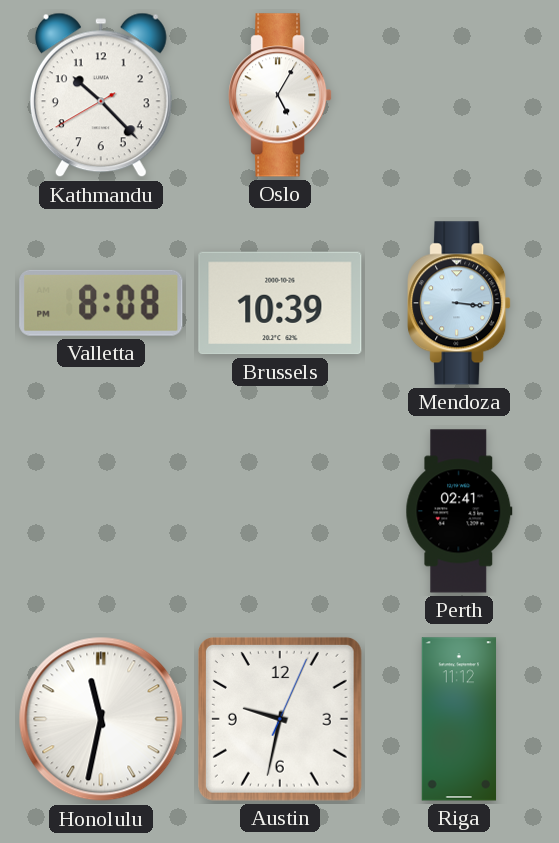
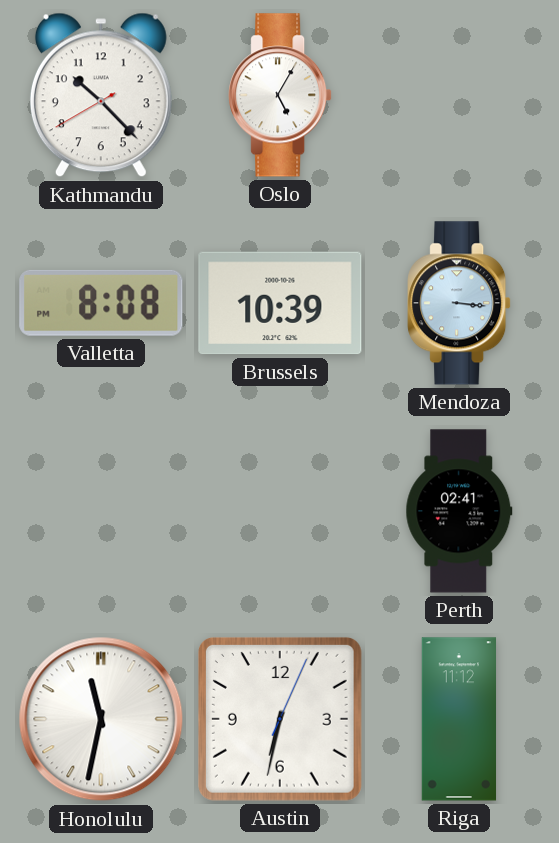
Austin: 9:32 -> 6:32 (280, 719)
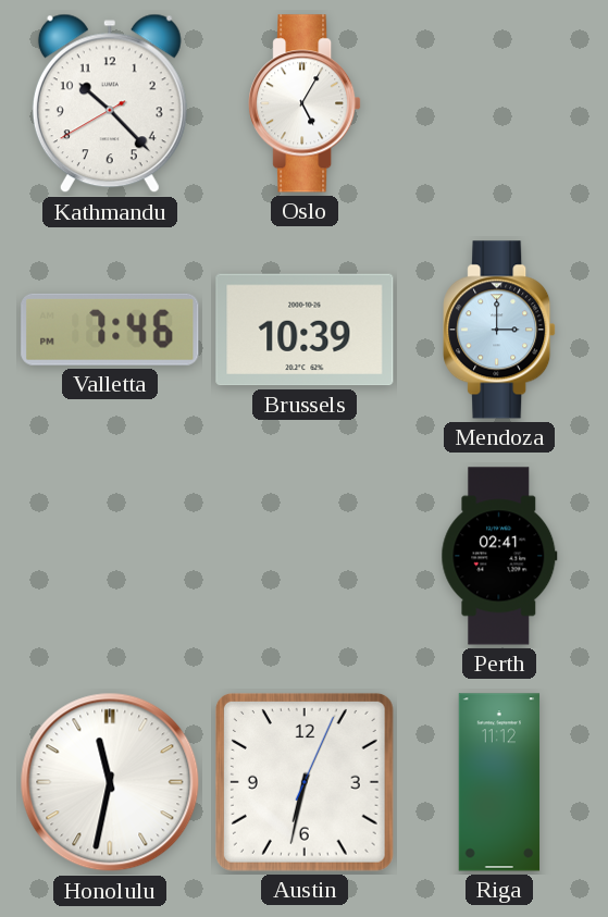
Valletta: 8:08 -> 7:46 (110, 330)
Mendoza: 3:16 -> 3:00 (499, 330)
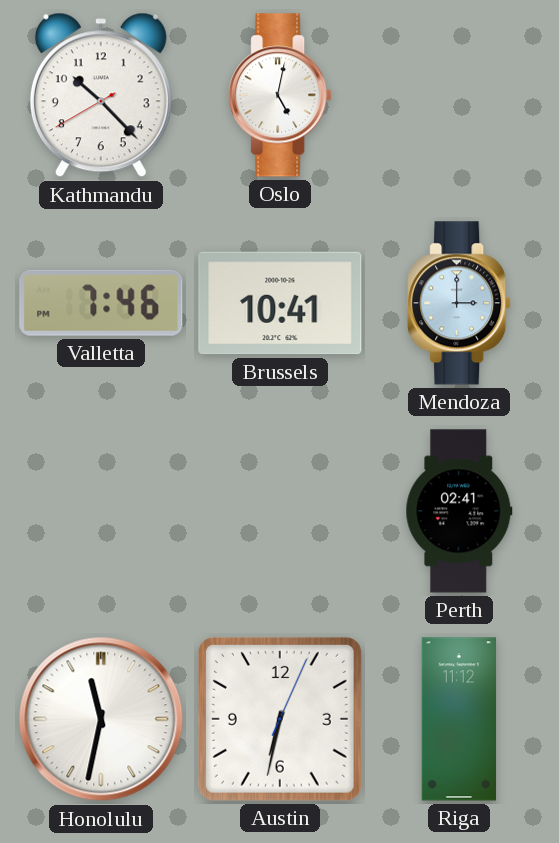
Oslo: 5:05 -> 5:02 (280, 95)
Brussels: 10:39 -> 10:41 (280, 303)
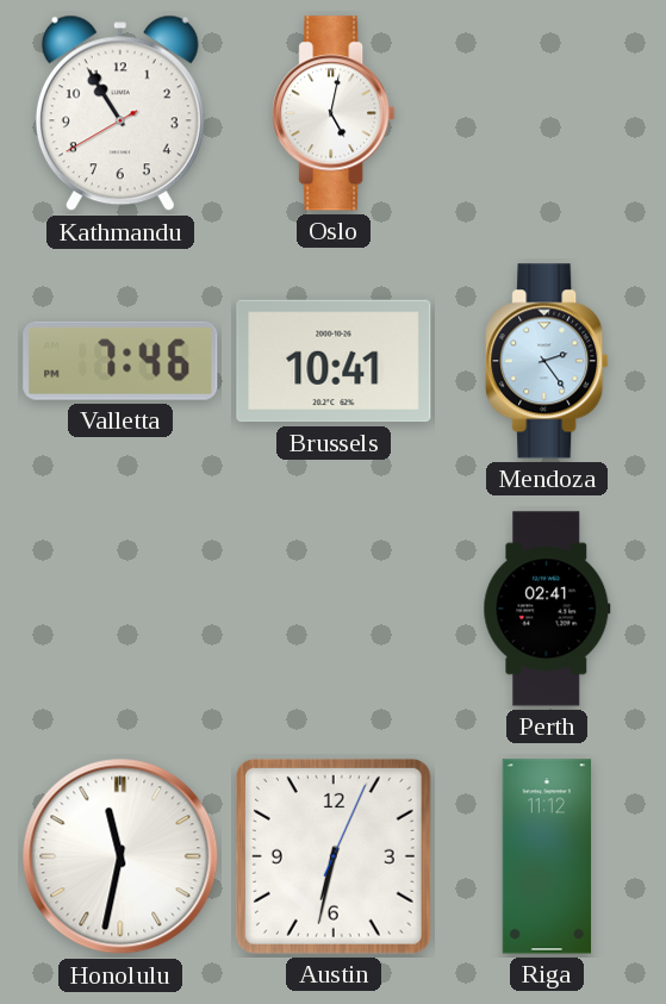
Kathmandu: 10:22 -> 10:54 (120, 113)
Mendoza: 3:00 -> 2:24 (547, 361)
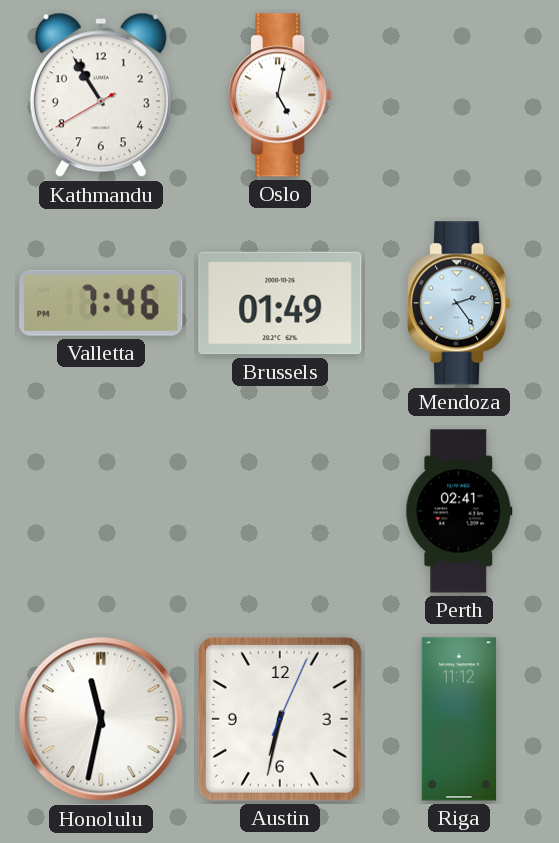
Brussels: 10:41 -> 01:49 (280, 303)
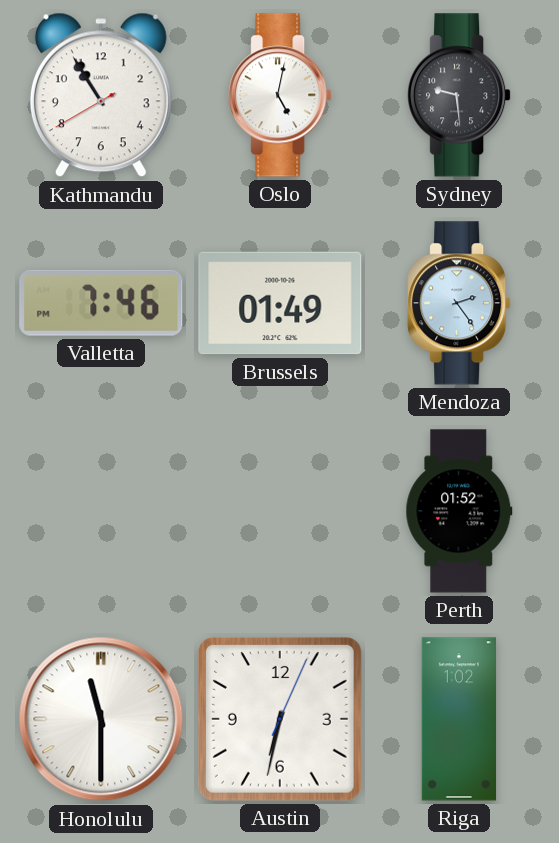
Sydney: none -> 9:29 (459, 95)
Perth: 02:41 -> 01:52 (459, 511)
Honolulu: 11:32 -> 11:30 (101, 719)
Riga: 11:12 -> 1:02 (459, 719)
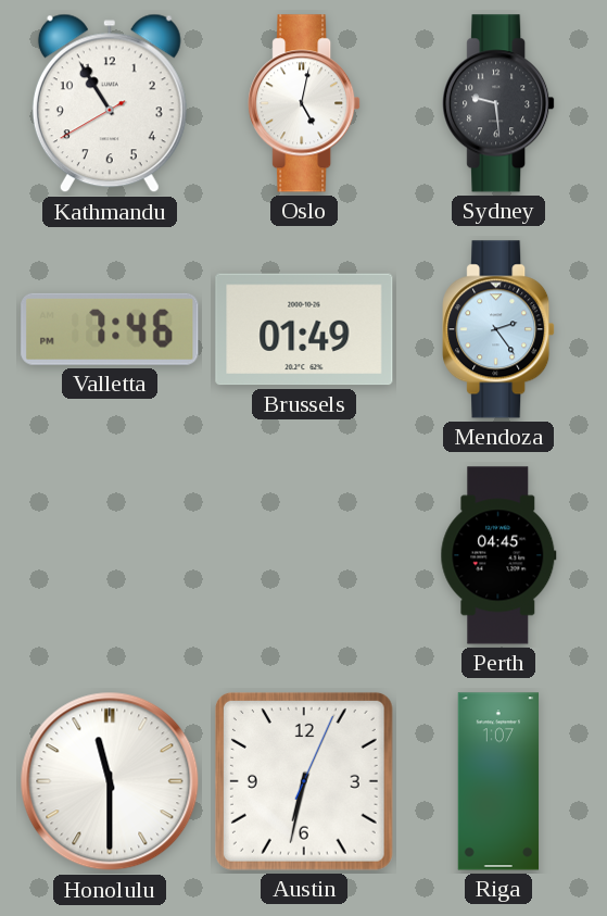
Perth: 01:52 -> 04:45 (498, 555)
Riga: 1:02 -> 1:07 (498, 781)
